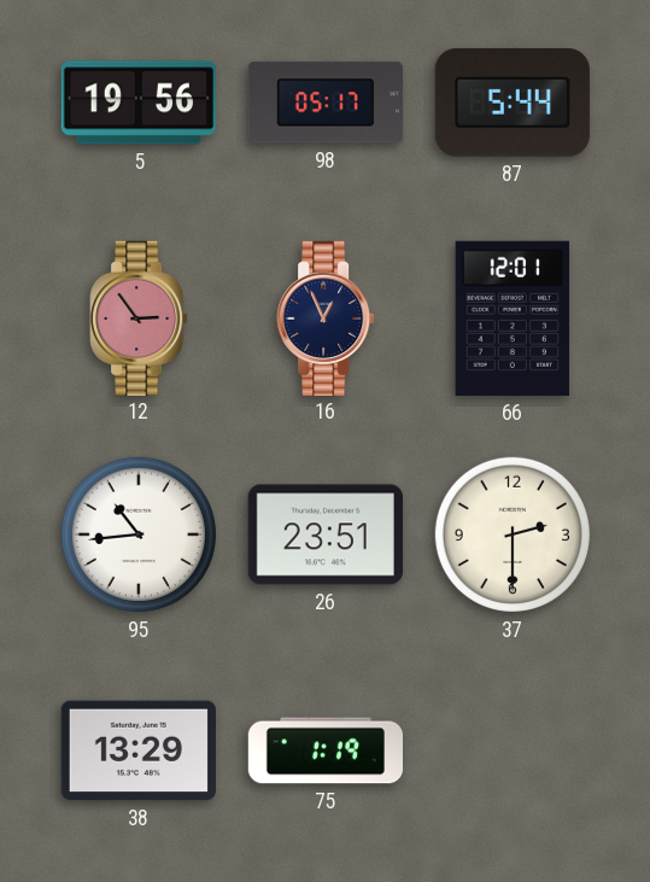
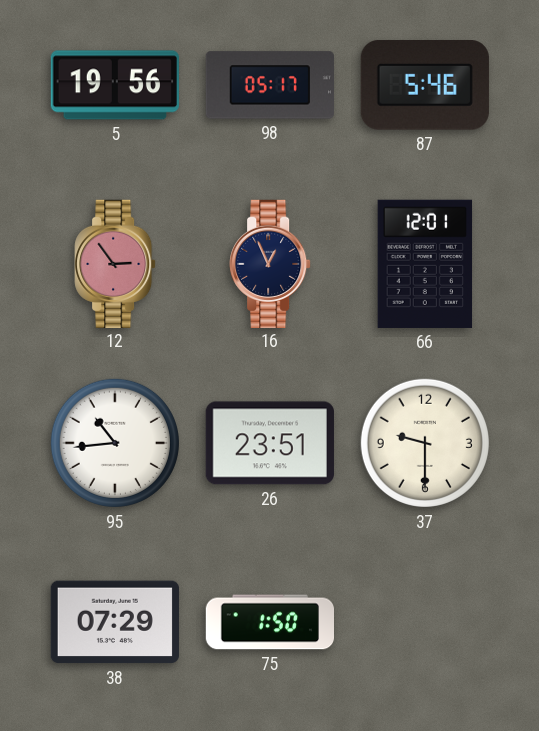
87: 5:44 -> 5:46 (425, 86)
37: 2:30 -> 9:30 (425, 443)
38: 13:29 -> 07:29 (115, 622)
75: 1:19 -> 1:50 (269, 622)
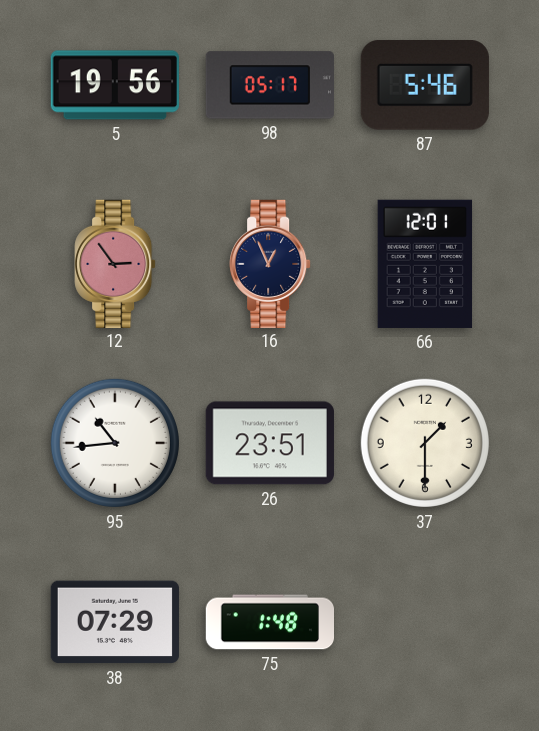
37: 9:30 -> 1:30 (425, 443)
75: 1:50 -> 1:48 (269, 622)
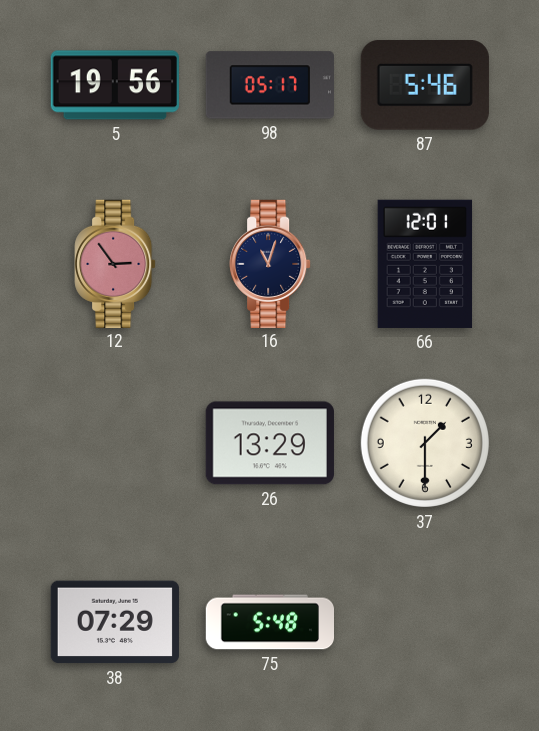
16: 12:56 -> 11:03 (270, 263)
95: 10:44 -> none (115, 443)
26: 23:51 -> 13:29 (270, 443)
75: 1:48 -> 5:48 (269, 622)
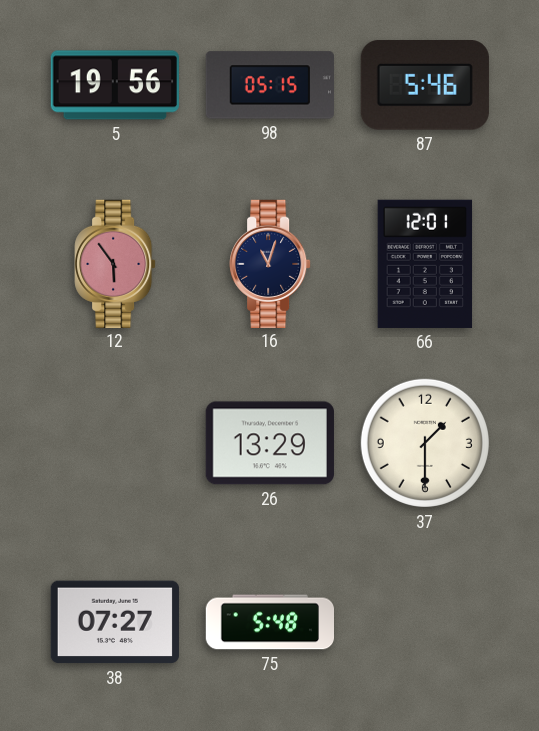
98: 05:17 -> 05:15 (270, 85)
12: 2:54 -> 5:54 (115, 263)
38: 07:29 -> 07:27 (115, 622)
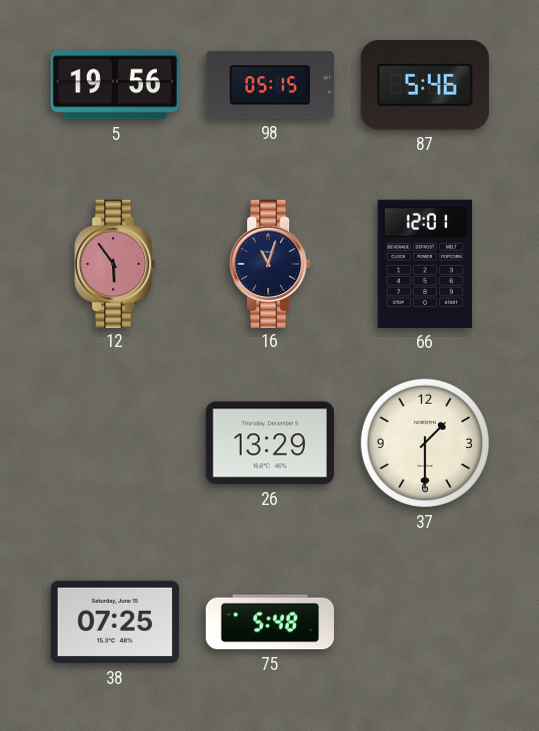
38: 07:27 -> 07:25 (115, 622)
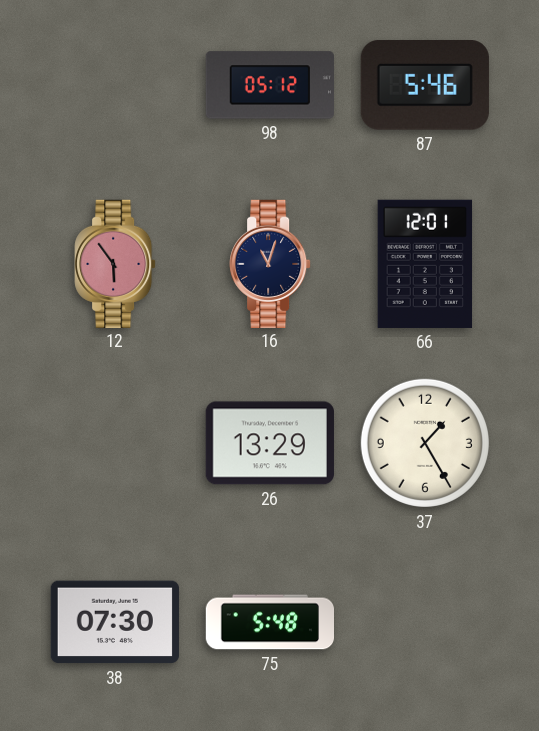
5: 19:56 -> none (115, 85)
98: 05:15 -> 05:12 (270, 85)
37: 1:30 -> 1:25 (425, 443)
38: 07:25 -> 07:30 (115, 622)
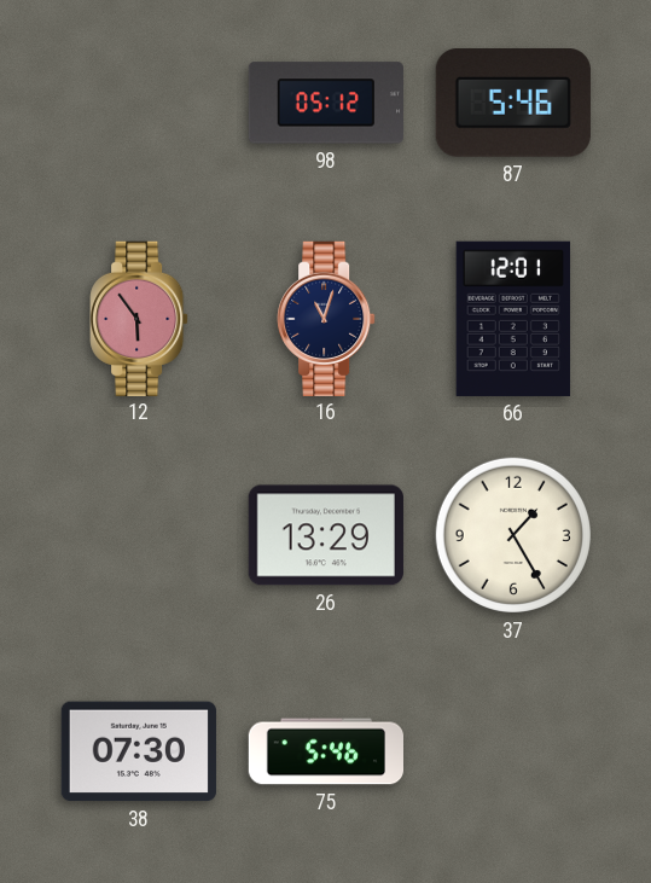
75: 5:48 -> 5:46 (325, 751)
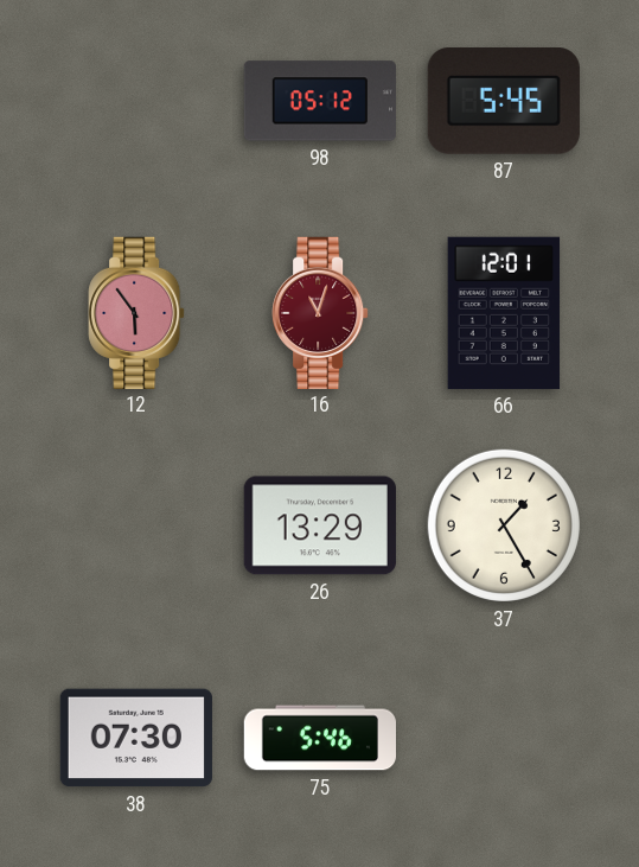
87: 5:46 -> 5:45 (504, 102)
16 dial: navy -> burgundy (320, 312)
